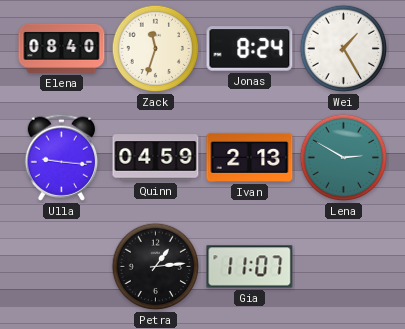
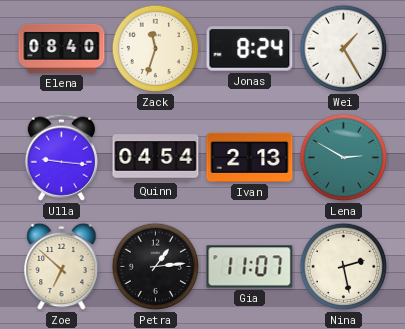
Quinn: 04:59 -> 04:54 (156, 158)
Zoe: none -> 6:52 (62, 267)
Nina: none -> 2:28 (344, 267)
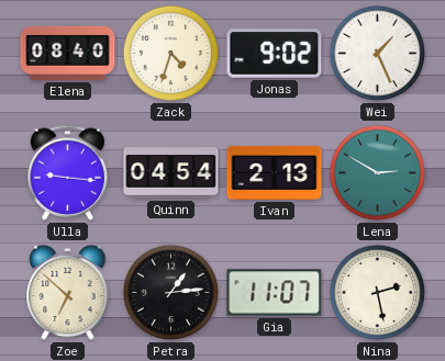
Zack: 11:33 -> 4:33 (171, 54)
Jonas: 8:24 -> 9:02 (275, 54)
Wei: 1:25 -> 1:26 (378, 54)
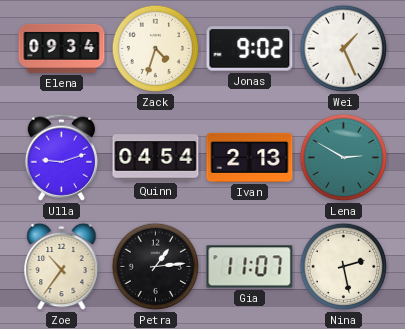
Elena: 08:40 -> 09:34 (62, 48)
Ulla: 9:16 -> 9:12 (62, 157)
Zoe: 6:52 -> 10:36 (62, 267)
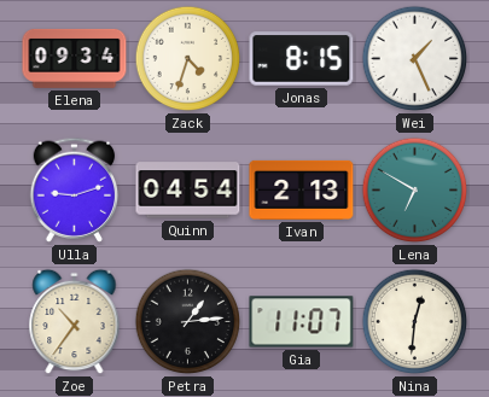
Jonas: 9:02 -> 8:15 (302, 59)
Lena: 2:50 -> 6:50 (415, 191)
Nina: 2:28 -> 12:31 (415, 322)
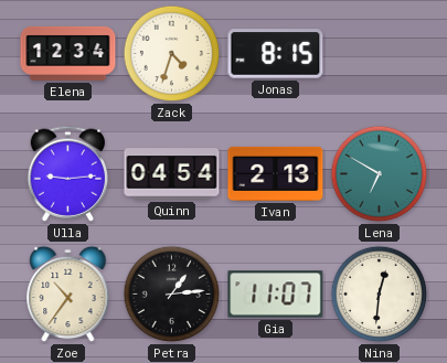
Elena: 09:34 -> 12:34 (68, 53)
Wei: 1:26 -> none (415, 59)
Ulla: 9:12 -> 9:14 (68, 173)
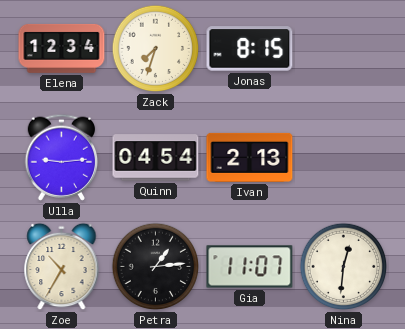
Zack: 4:33 -> 7:33 (156, 49)
Lena: 6:50 -> none (380, 174)
Zoe: 10:36 -> 10:35 (62, 267)
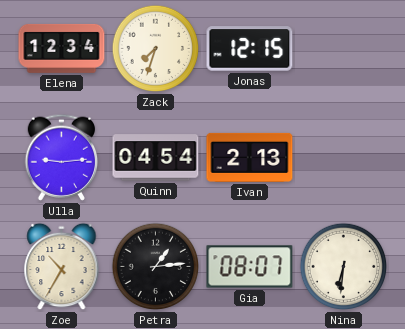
Jonas: 8:15 -> 12:15 (250, 49)
Gia: 11:07 -> 08:07 (250, 267)
Nina: 12:31 -> 6:31 (344, 267)
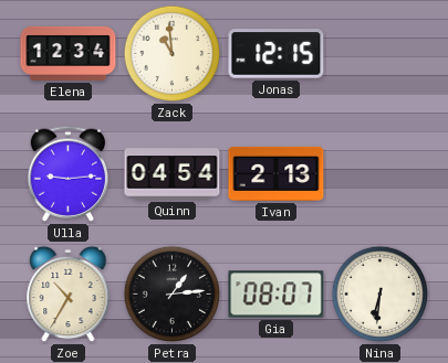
Zack: 7:33 -> 10:59 (173, 54)
